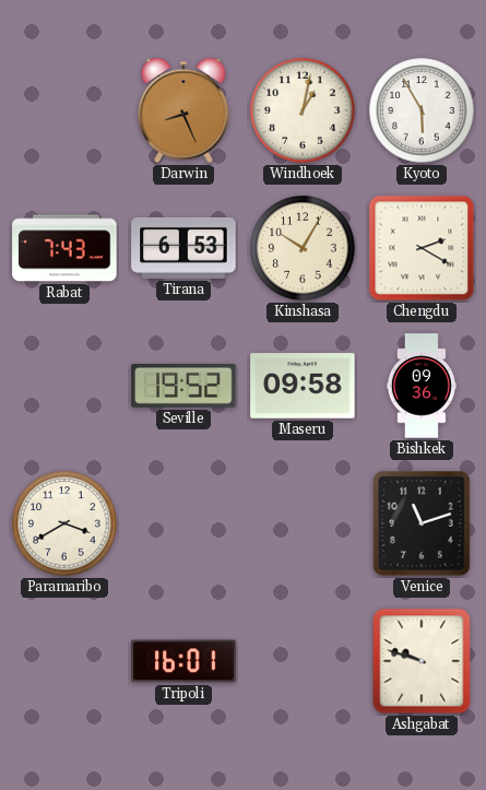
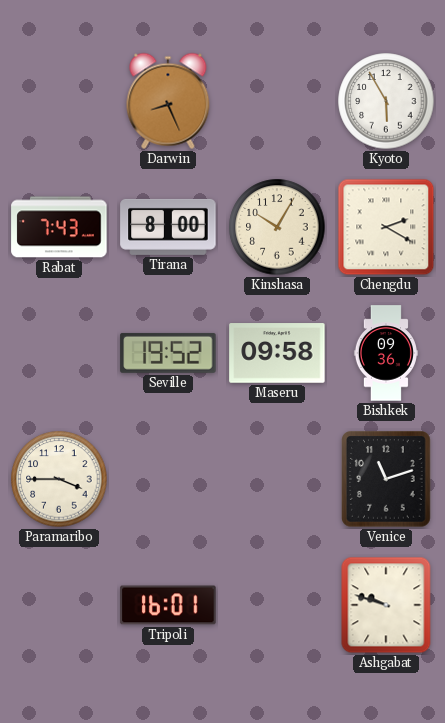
Windhoek: 1:02 -> none (303, 110)
Tirana: 6:53 -> 8:00 (168, 227)
Paramaribo: 3:40 -> 3:45 (59, 479)
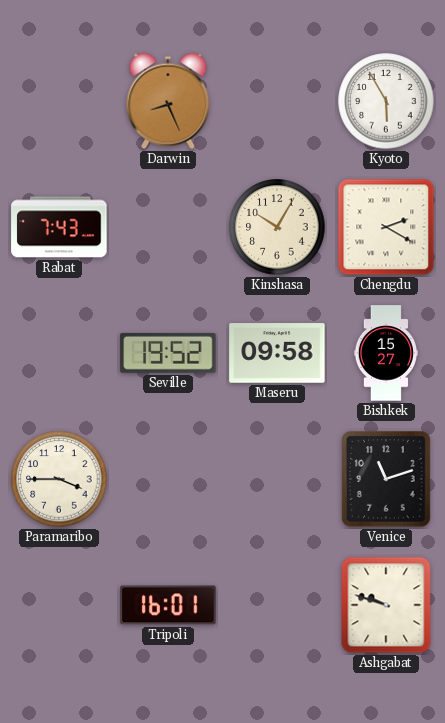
Tirana: 8:00 -> none (168, 227)
Bishkek: 09:36 -> 15:27 (386, 353)
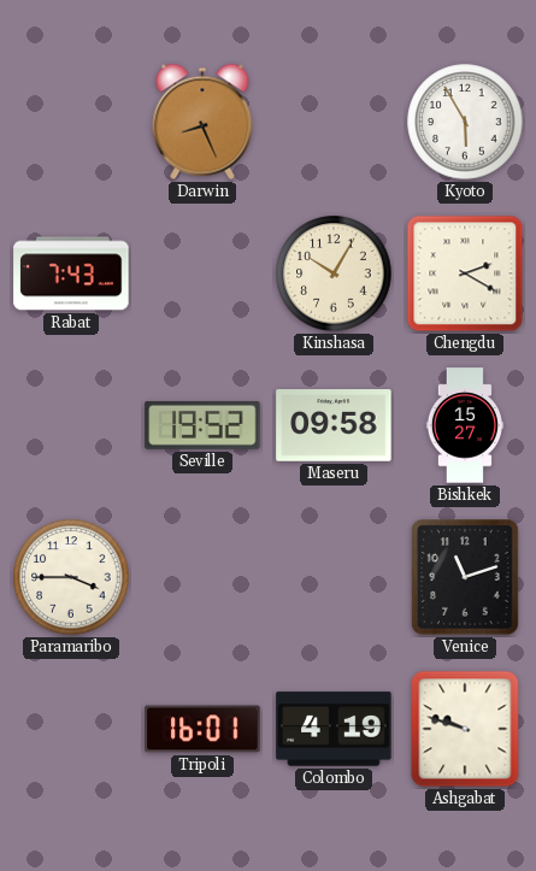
Colombo: none -> 4:19 (334, 729)
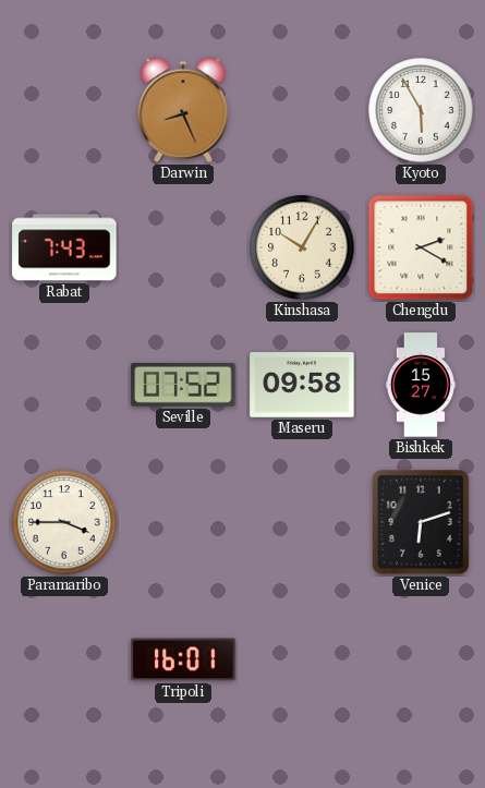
Seville: 19:52 -> 07:52 (183, 385)
Venice: 11:12 -> 6:12 (421, 522)
Colombo: 4:19 -> none (334, 729)
Ashgabat: 9:48 -> none (465, 729)
